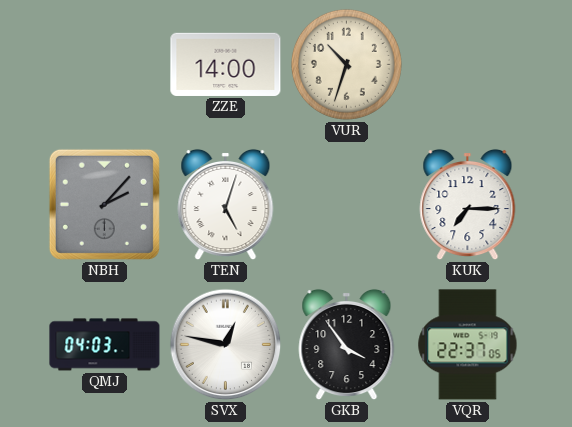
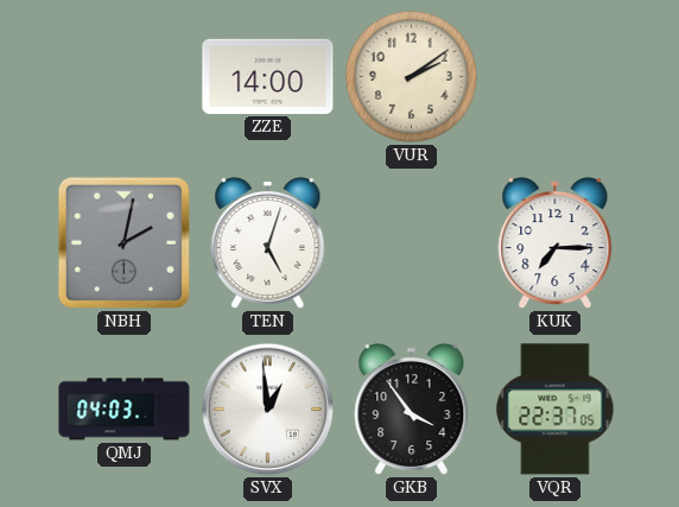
VUR: 10:33 -> 2:09 (411, 76)
NBH: 2:07 -> 2:02 (123, 242)
SVX: 12:47 -> 12:59 (268, 410)
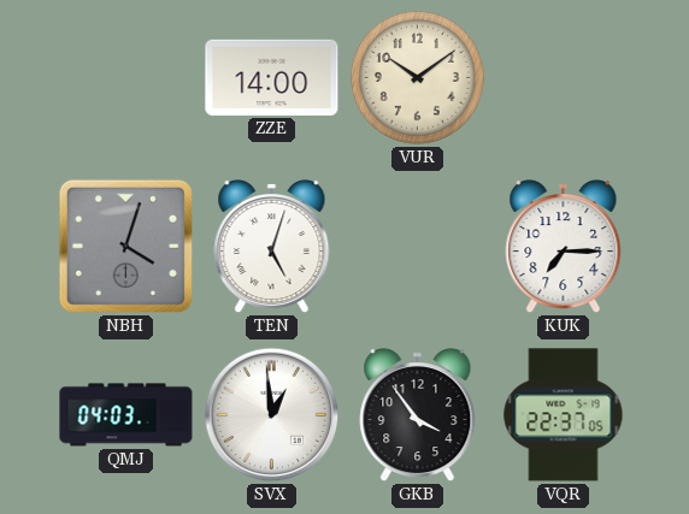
VUR: 2:09 -> 10:09 (417, 77)
NBH: 2:02 -> 4:03 (125, 246)
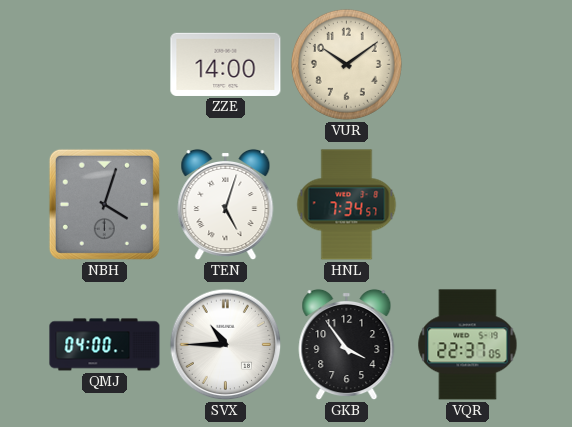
HNL: none -> 7:34 (347, 205)
KUK: 7:15 -> none (564, 247)
QMJ: 04:03 -> 04:00 (105, 345)
SVX: 12:59 -> 10:45 (226, 345)
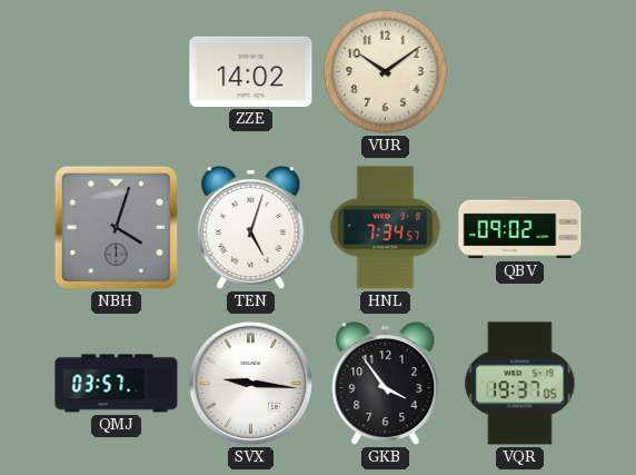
ZZE: 14:00 -> 14:02 (251, 71)
QBV: none -> 09:02 (520, 228)
QMJ: 04:00 -> 03:57 (117, 384)
SVX: 10:45 -> 9:16 (251, 384)
VQR: 22:37 -> 19:37 (520, 384)
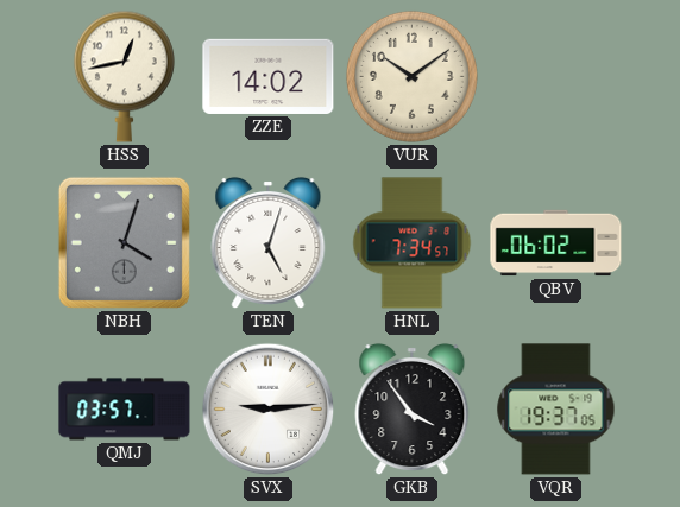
HSS: none -> 12:43 (124, 76)
QBV: 09:02 -> 06:02 (556, 243)
SVX: 9:16 -> 9:14 (269, 410)
